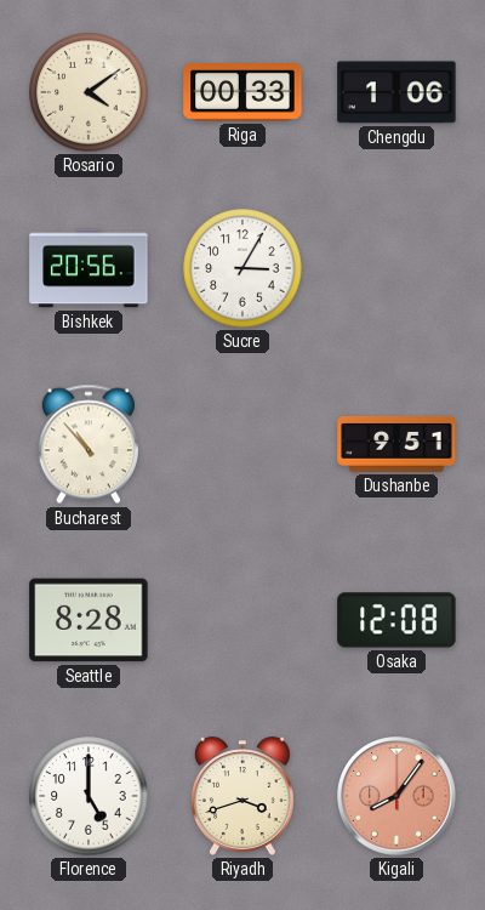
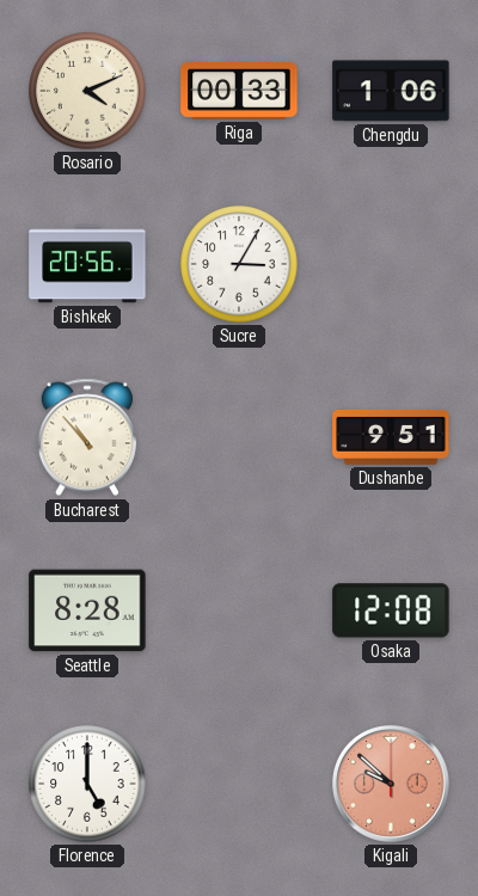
Rosario: 4:09 -> 4:11 (87, 91)
Riyadh: 3:42 -> none (242, 796)
Kigali: 8:06 -> 9:52 (392, 785)
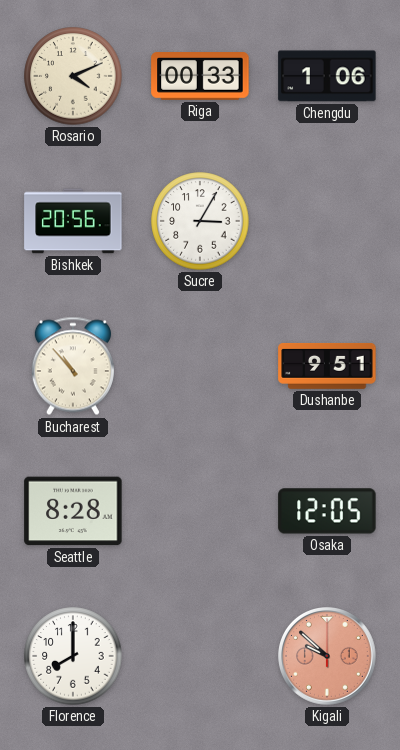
Osaka: 12:08 -> 12:05 (327, 511)
Florence: 5:00 -> 8:00 (73, 656)
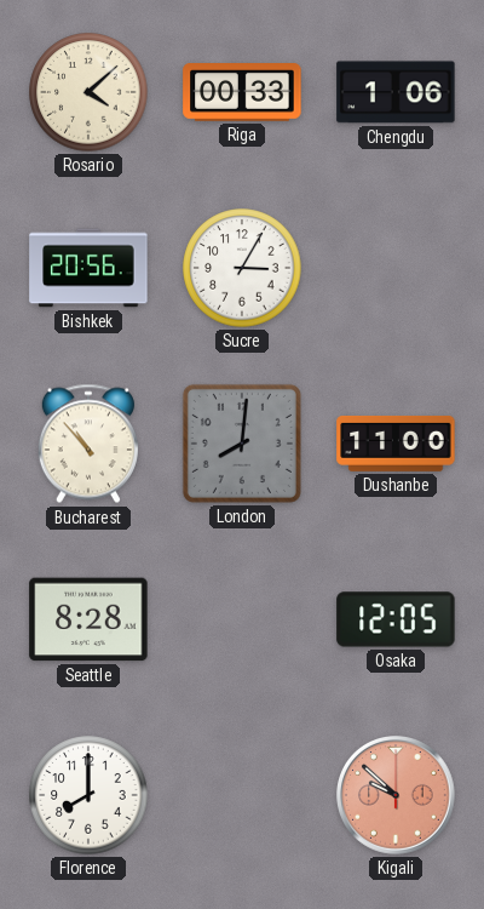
Rosario: 4:11 -> 4:08 (88, 92)
London: none -> 8:01 (242, 444)
Dushanbe: 9:51 -> 11:00 (396, 444)
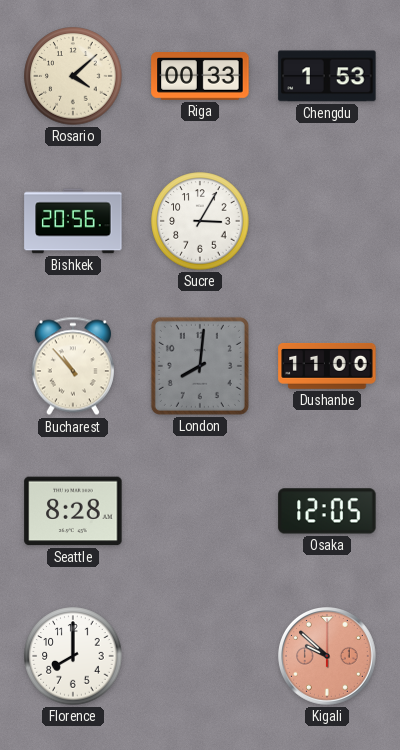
Chengdu: 1:06 -> 1:53 (327, 76)
